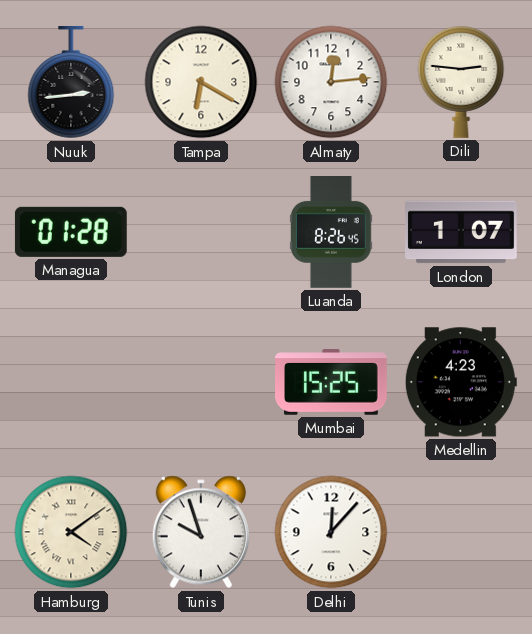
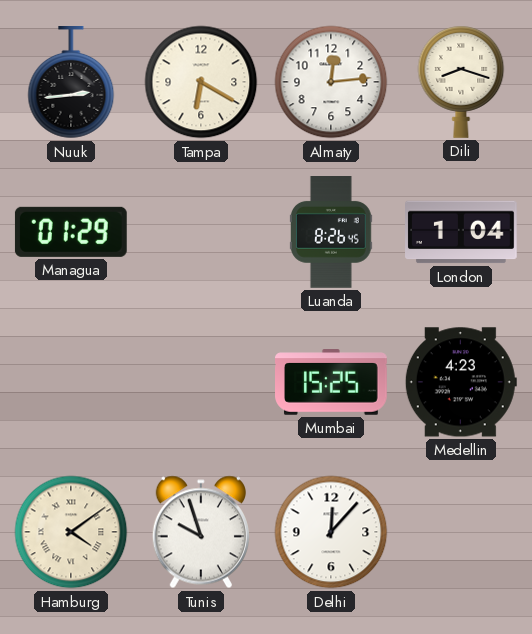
Dili: 2:46 -> 8:18 (461, 82)
Managua: 01:28 -> 01:29 (71, 232)
London: 1:07 -> 1:04 (462, 232)
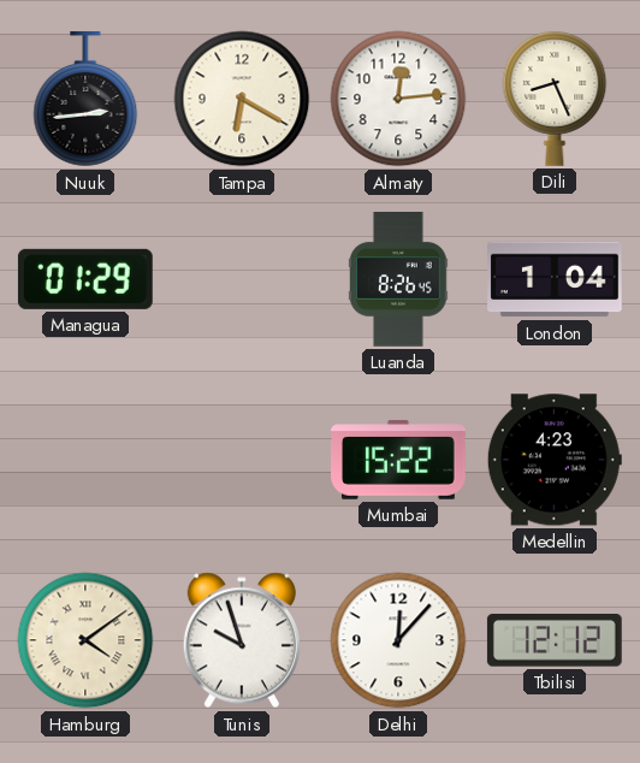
Dili: 8:18 -> 8:26 (555, 99)
Mumbai: 15:25 -> 15:22 (399, 460)
Tbilisi: none -> 12:12 (555, 641)
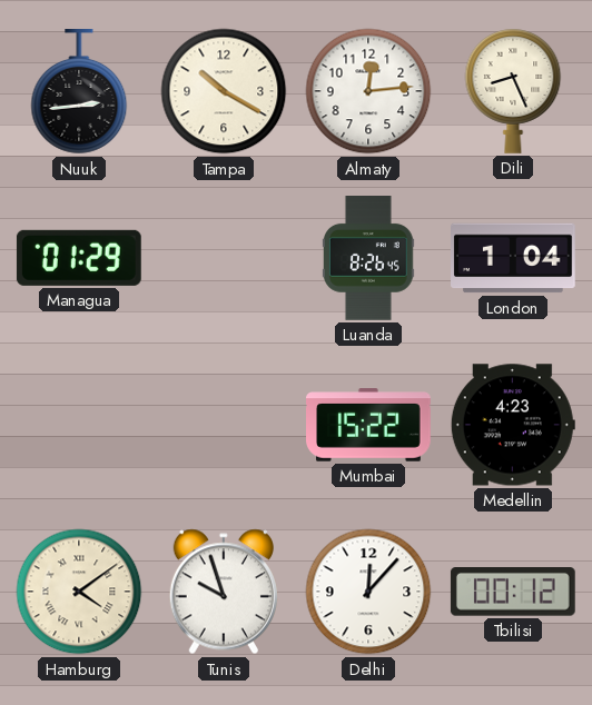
Tampa: 6:20 -> 10:20 (224, 91)
Tbilisi: 12:12 -> 00:12 (513, 593)
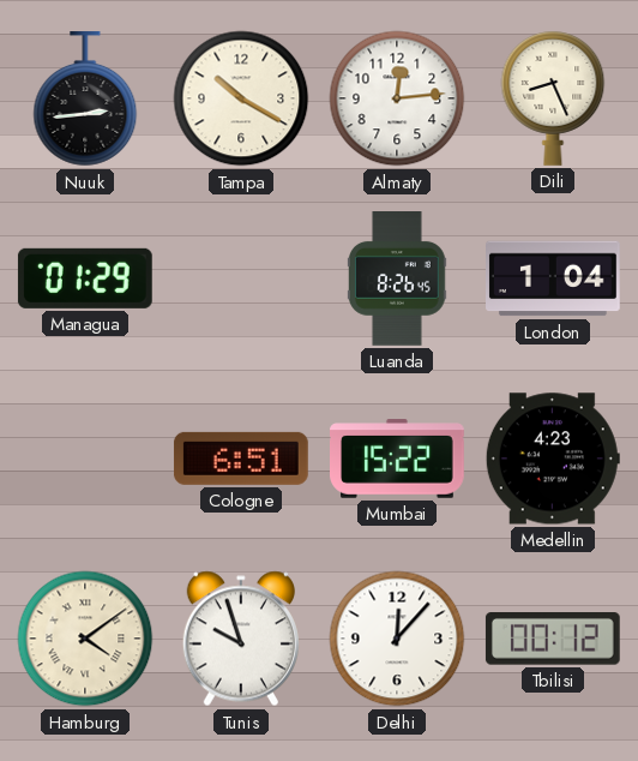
Cologne: none -> 6:51 (241, 459)
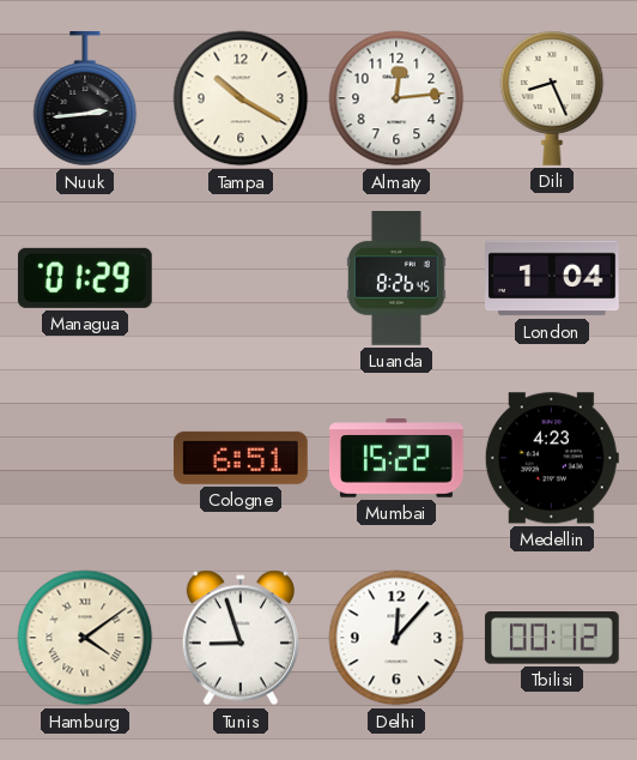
Tunis: 9:57 -> 8:57 (241, 638)
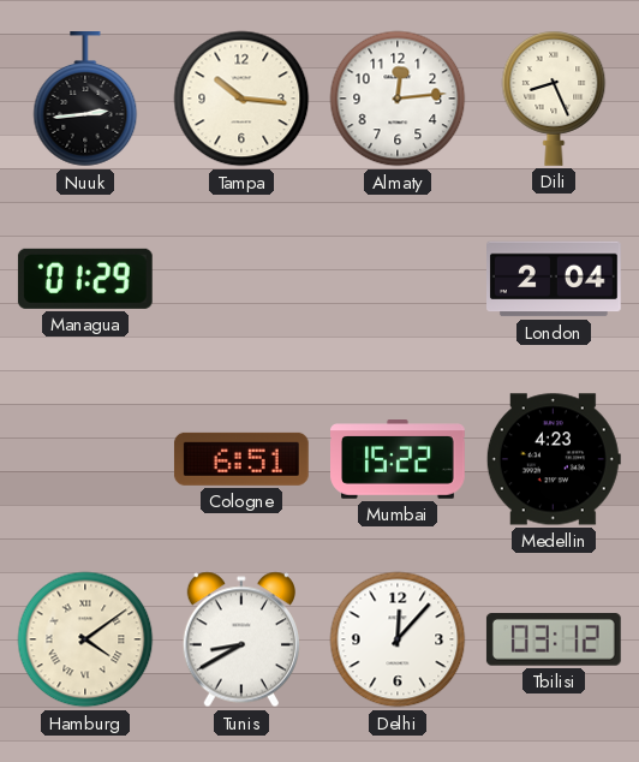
Tampa: 10:20 -> 10:16 (241, 99)
Luanda: 8:26 -> none (398, 279)
London: 1:04 -> 2:04 (555, 279)
Tunis: 8:57 -> 8:40 (241, 639)
Tbilisi: 00:12 -> 03:12 (554, 641)
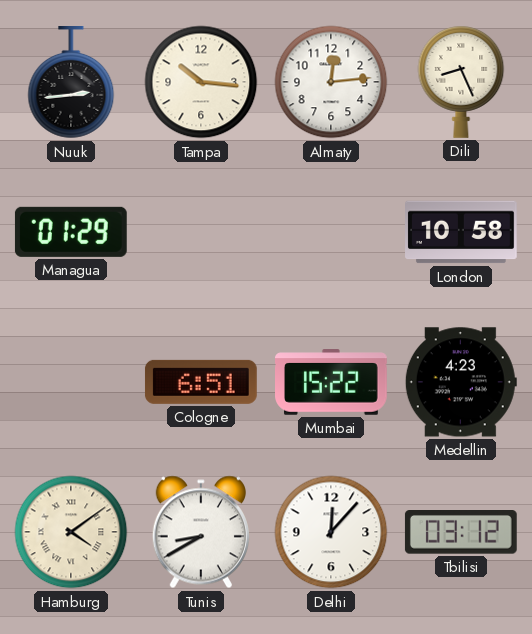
London: 2:04 -> 10:58 (462, 232)
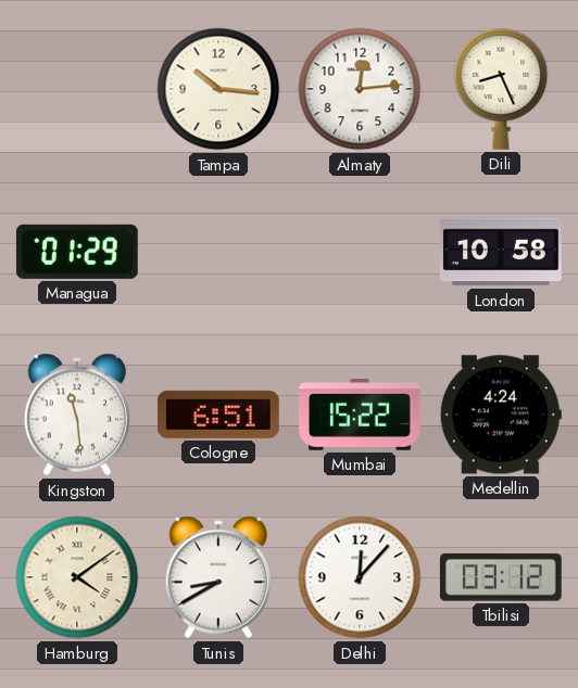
Nuuk: 2:44 -> none (71, 83)
Kingston: none -> 11:29 (77, 415)
Medellin: 4:23 -> 4:24 (501, 415)
